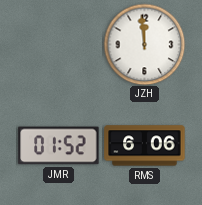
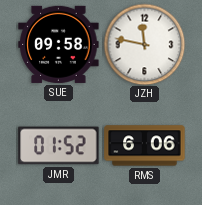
SUE: none -> 09:58 (59, 44)
JZH: 11:59 -> 11:47 (144, 44)
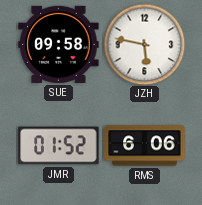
JZH: 11:47 -> 5:47 (144, 44)
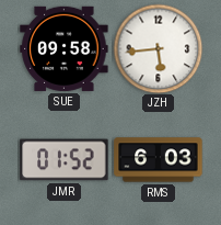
JZH: 5:47 -> 5:44 (158, 48)
RMS: 6:06 -> 6:03 (159, 160)
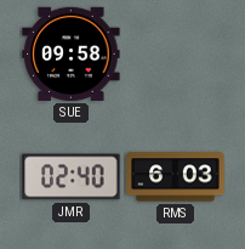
JZH: 5:44 -> none (158, 48)
JMR: 01:52 -> 02:40 (72, 177)
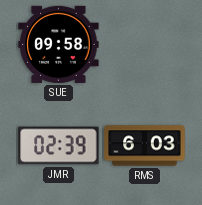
JMR: 02:40 -> 02:39 (59, 146)
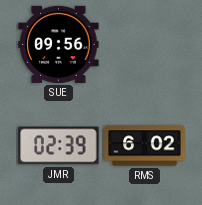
SUE: 09:58 -> 09:56 (59, 44)
RMS: 6:03 -> 6:02 (145, 146)
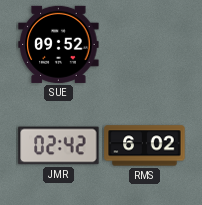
SUE: 09:56 -> 09:52 (59, 44)
JMR: 02:39 -> 02:42 (59, 146)
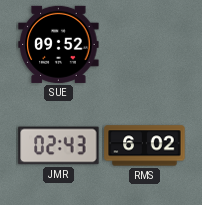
JMR: 02:42 -> 02:43 (59, 146)
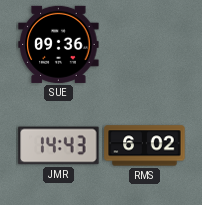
SUE: 09:52 -> 09:36 (59, 44)
JMR: 02:43 -> 14:43 (59, 146)
